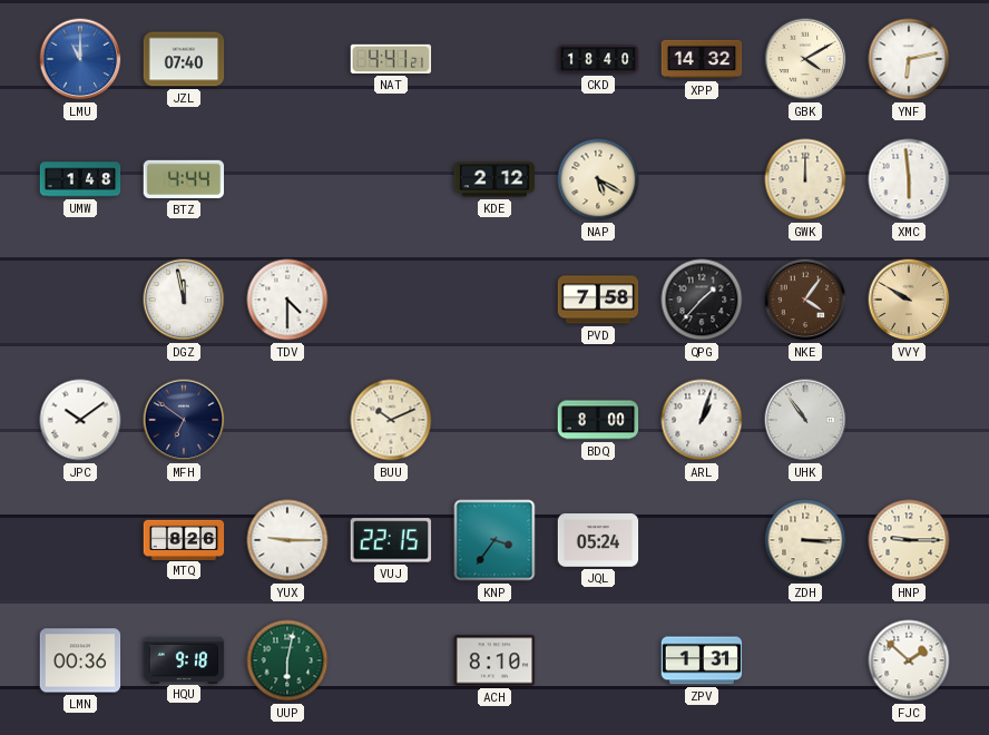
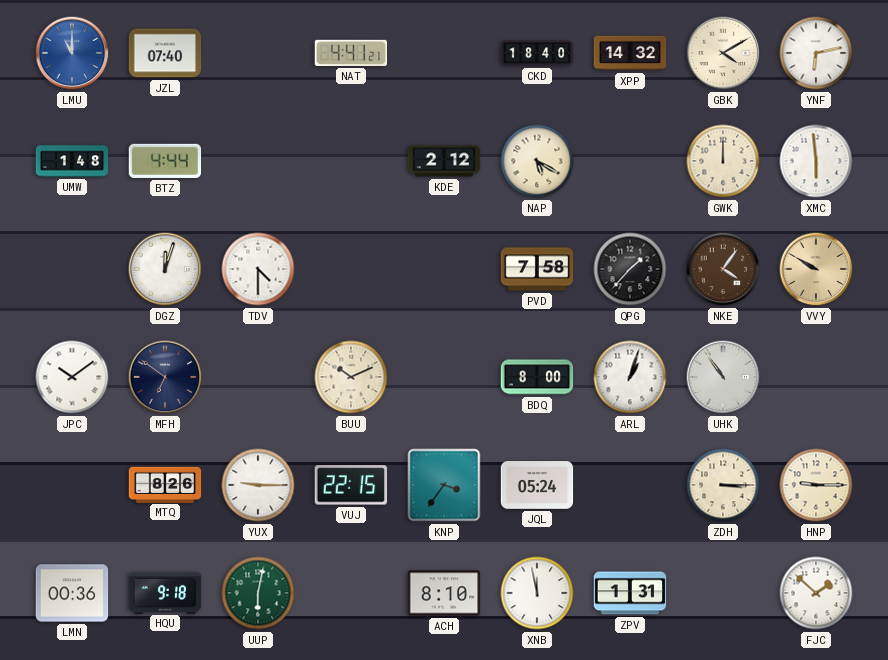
DGZ: 11:58 -> 12:03 (165, 269)
XNB: none -> 11:58 (537, 593)
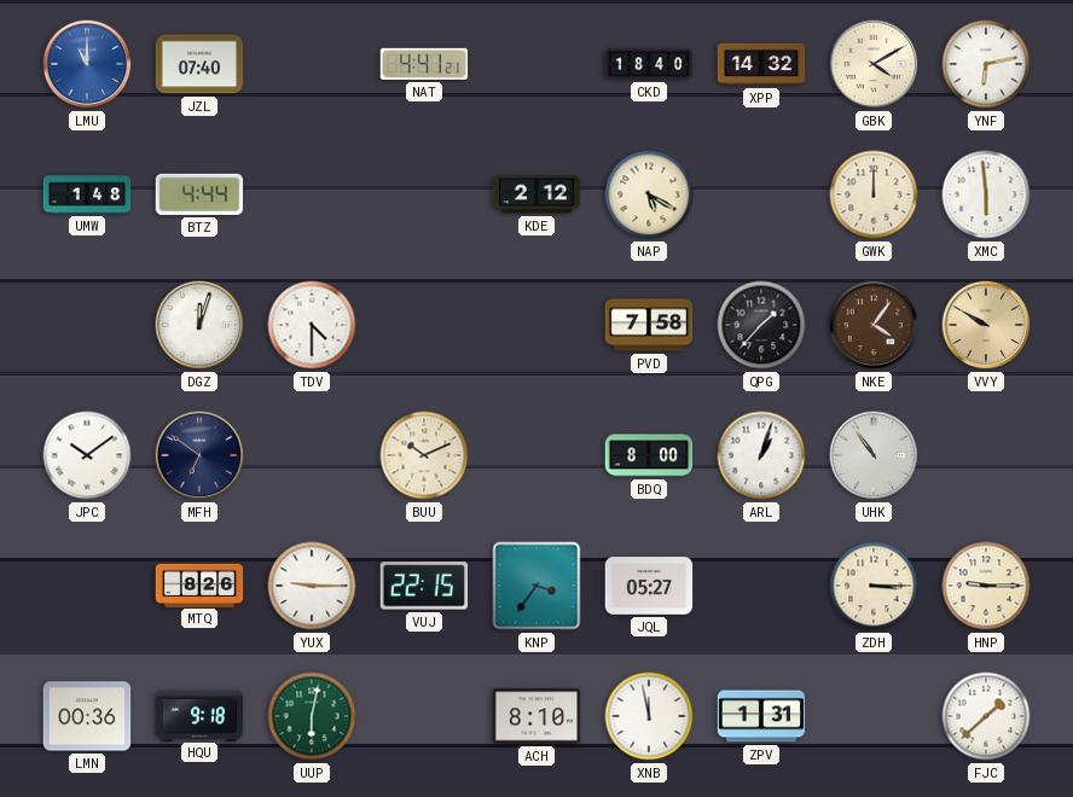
JQL: 05:24 -> 05:27 (649, 586)
FJC: 1:52 -> 1:38 (986, 716)
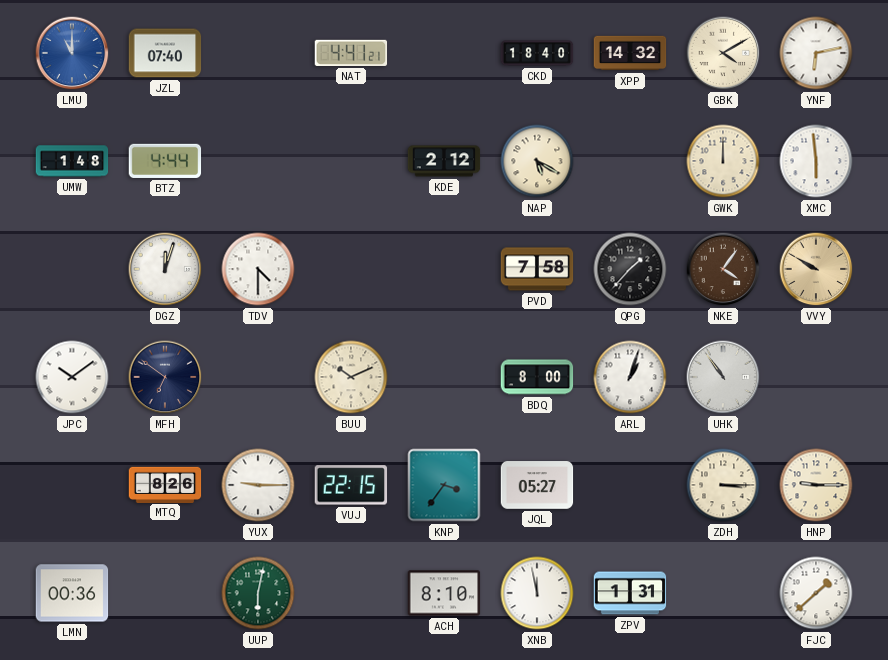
HQU: 9:18 -> none (199, 715)
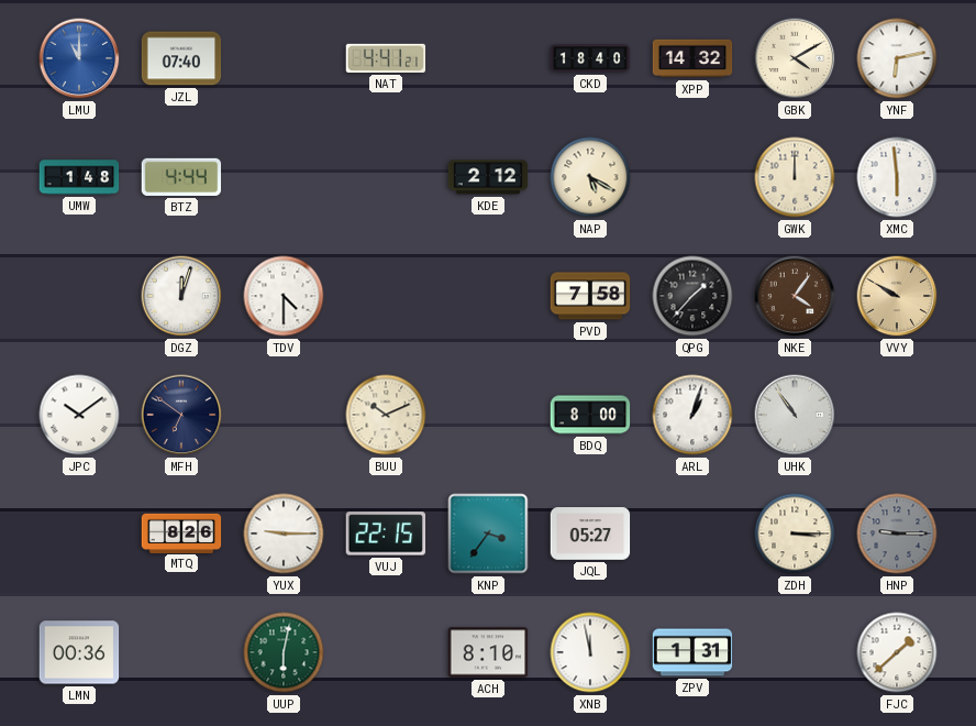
HNP dial: cream -> grey (897, 533)
